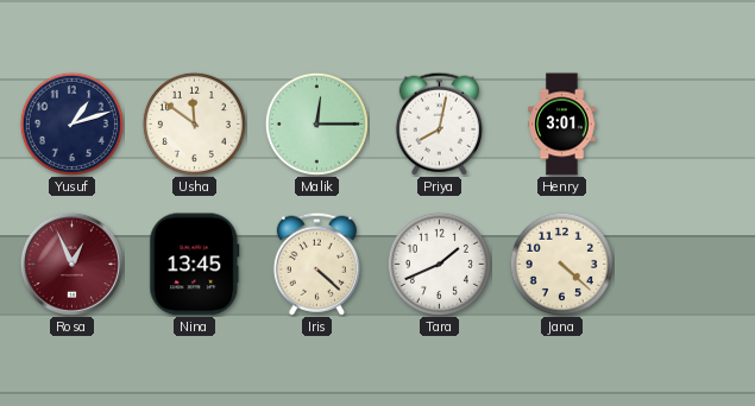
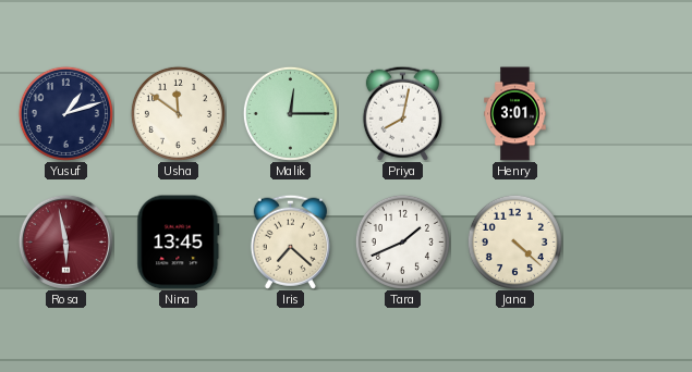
Rosa: 12:56 -> 5:58 (65, 241)
Iris: 4:22 -> 7:22 (290, 241)
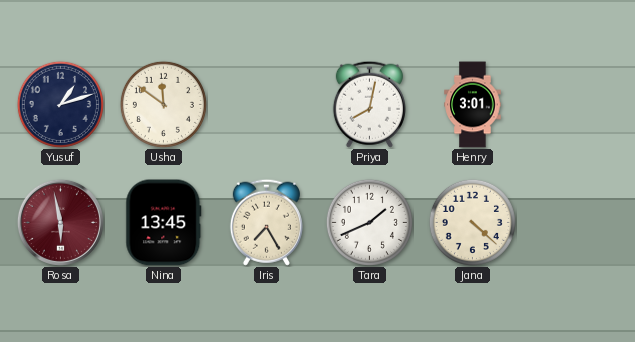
Malik: 12:15 -> none (290, 113)
Iris: 7:22 -> 7:25 (266, 222)
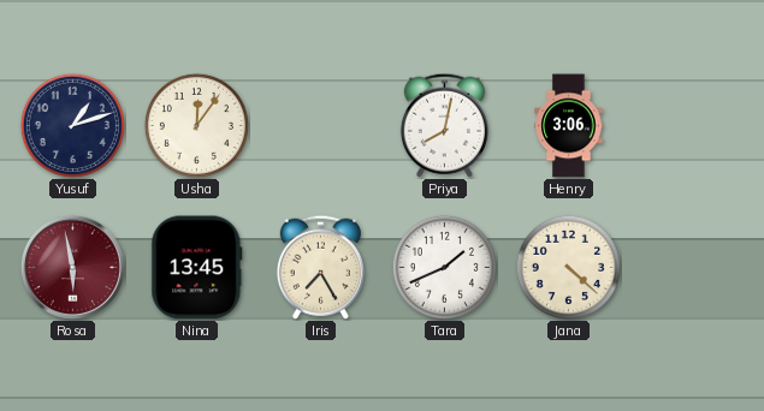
Usha: 11:51 -> 12:06 (196, 125)
Henry: 3:01 -> 3:06 (569, 126)
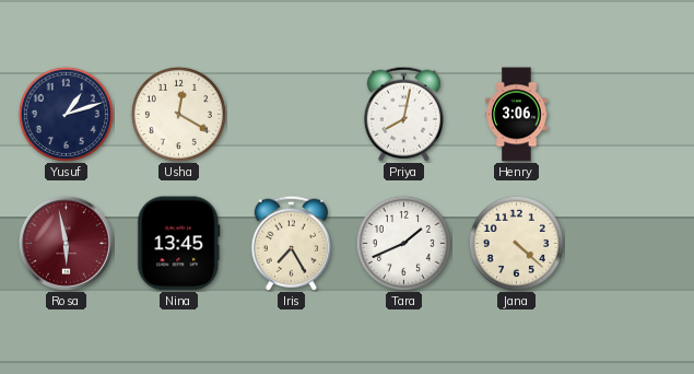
Usha: 12:06 -> 12:20 (178, 114)
